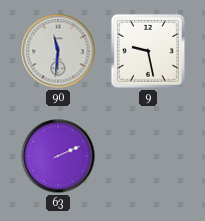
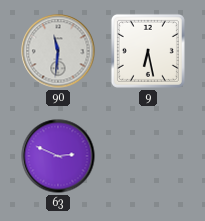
9: 9:28 -> 6:28 (148, 51)
63: 2:11 -> 2:49 (58, 156)
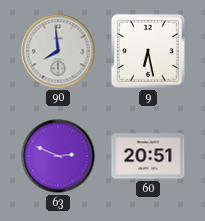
90: 11:31 -> 7:59 (58, 51)
60: none -> 20:51 (148, 156)
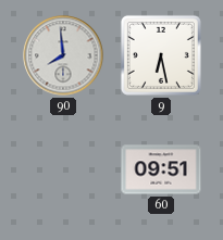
63: 2:49 -> none (58, 156)
60: 20:51 -> 09:51 (161, 169)
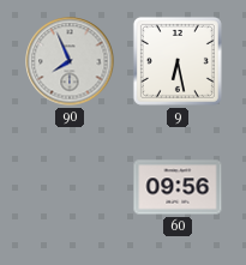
90: 7:59 -> 7:56 (70, 61)
60: 09:51 -> 09:56 (178, 187)
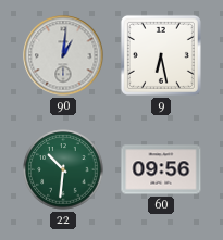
90: 7:56 -> 1:01 (63, 55)
22: none -> 10:31 (63, 169)
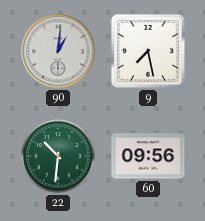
9: 6:28 -> 7:28 (148, 51)
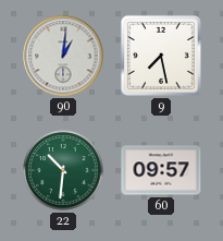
60: 09:56 -> 09:57 (161, 170)
